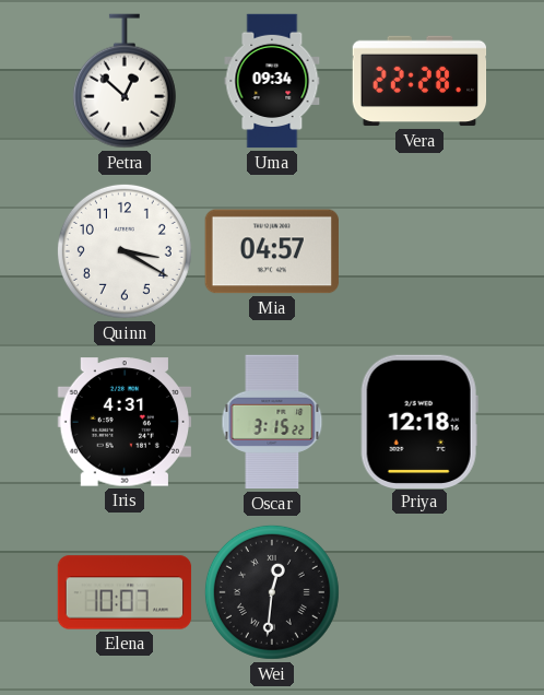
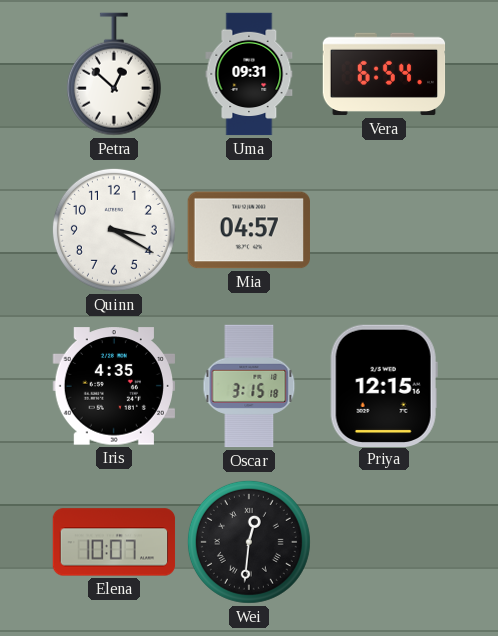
Uma: 09:34 -> 09:31 (249, 74)
Vera: 22:28 -> 6:54 (384, 74)
Iris: 4:31 -> 4:35 (113, 386)
Oscar: 3:15:22 -> 3:15:18 (249, 386)
Priya: 12:18 -> 12:15 (384, 385)
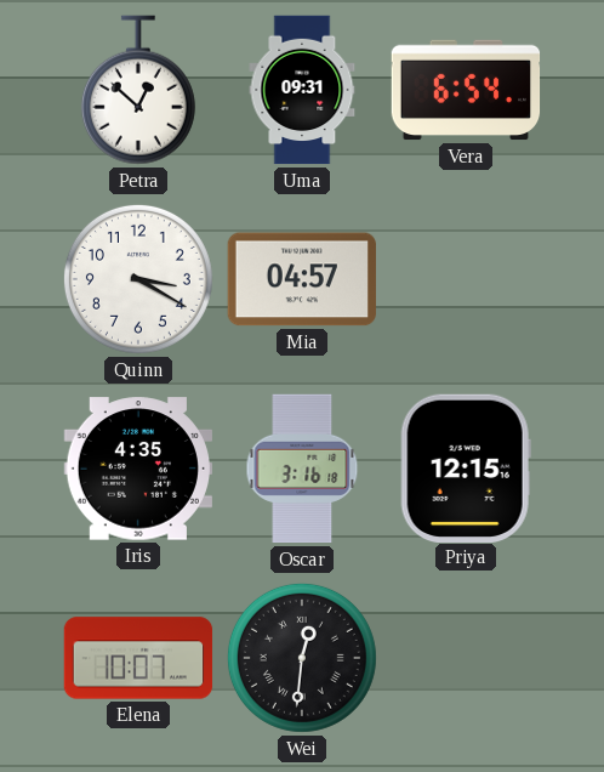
Oscar: 3:15 -> 3:16 (302, 469)
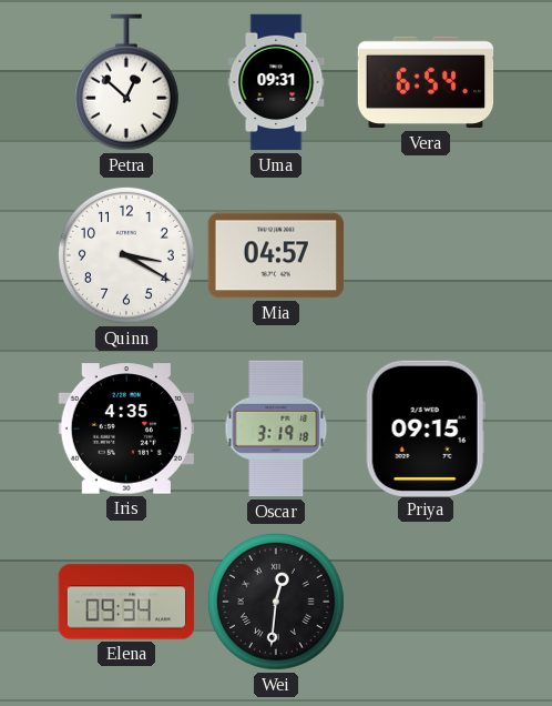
Oscar: 3:16 -> 3:19 (276, 428)
Priya: 12:15 -> 09:15 (426, 427)
Elena: 10:07 -> 09:34 (126, 602)
